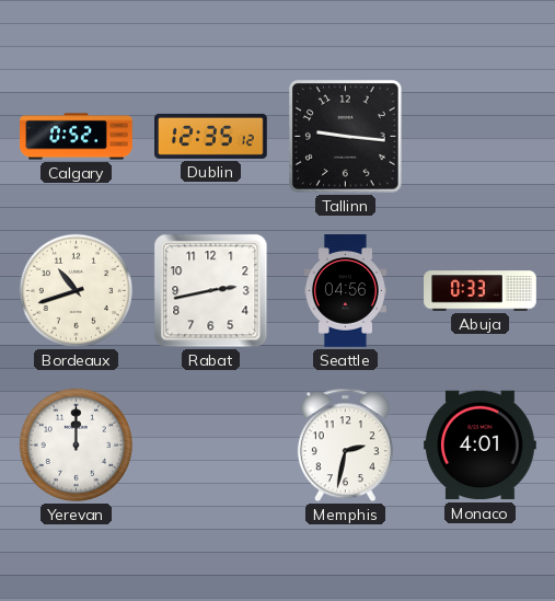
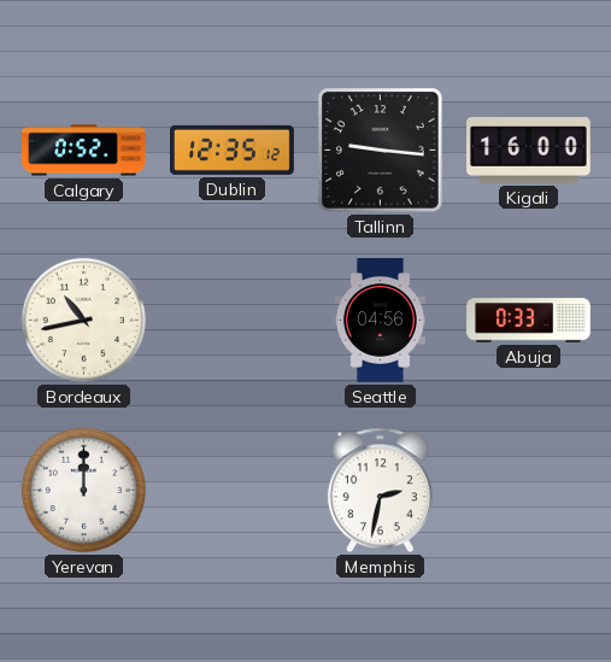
Kigali: none -> 16:00 (529, 151)
Bordeaux: 10:42 -> 10:43 (83, 320)
Rabat: 2:43 -> none (211, 291)
Monaco: 4:01 -> none (481, 446)
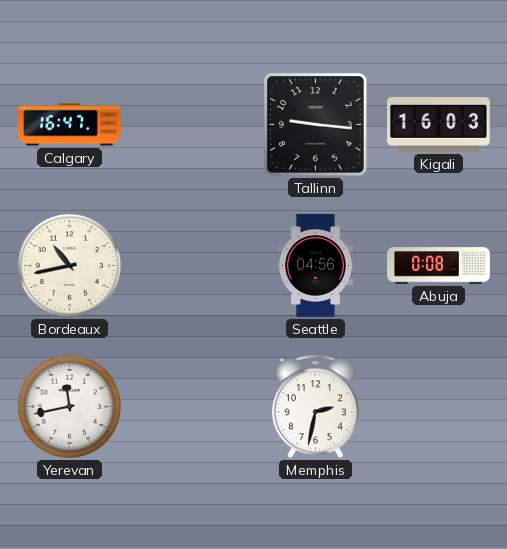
Calgary: 0:52 -> 16:47 (70, 125)
Dublin: 12:35 -> none (233, 150)
Kigali: 16:00 -> 16:03 (439, 125)
Abuja: 0:33 -> 0:08 (439, 266)
Yerevan: 12:00 -> 11:43 (69, 406)
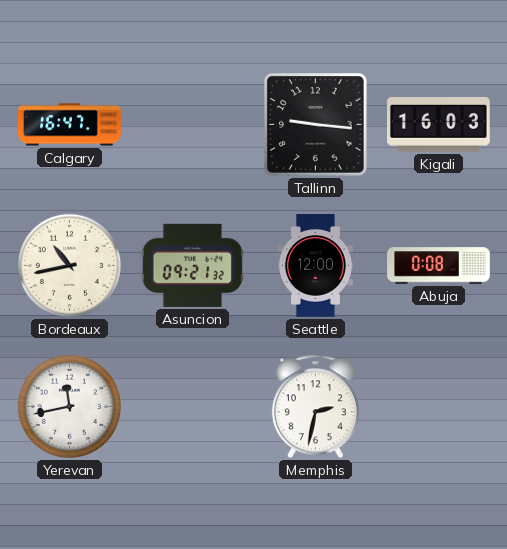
Asuncion: none -> 09:21 (193, 265)
Seattle: 04:56 -> 12:00 (315, 266)
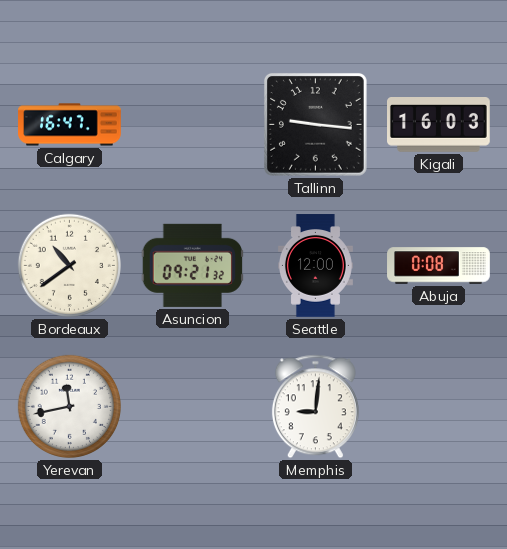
Bordeaux: 10:43 -> 10:39 (69, 265)
Memphis: 2:32 -> 9:01 (315, 407)
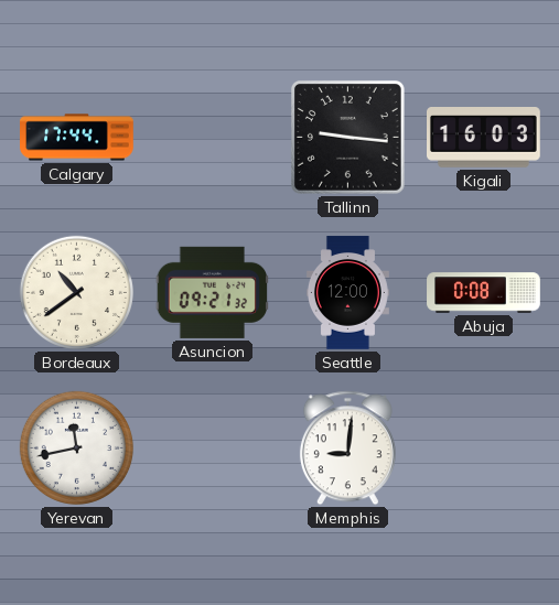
Calgary: 16:47 -> 17:44 (77, 138)
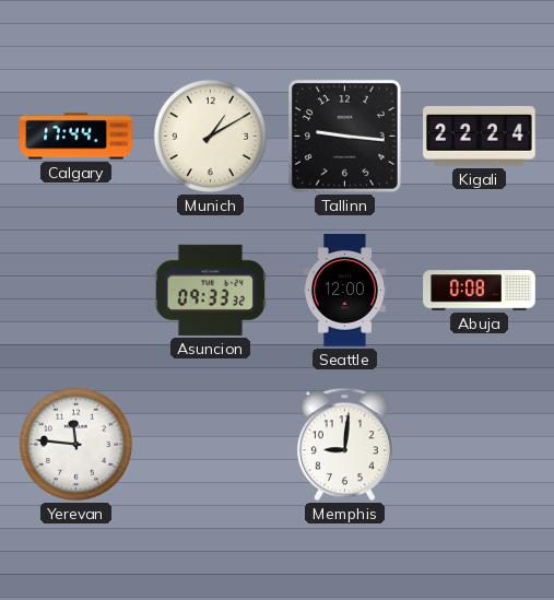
Munich: none -> 1:10 (210, 136)
Kigali: 16:03 -> 22:24 (480, 137)
Bordeaux: 10:39 -> none (76, 292)
Asuncion: 09:21 -> 09:33 (211, 290)
Yerevan: 11:43 -> 11:46 (75, 444)
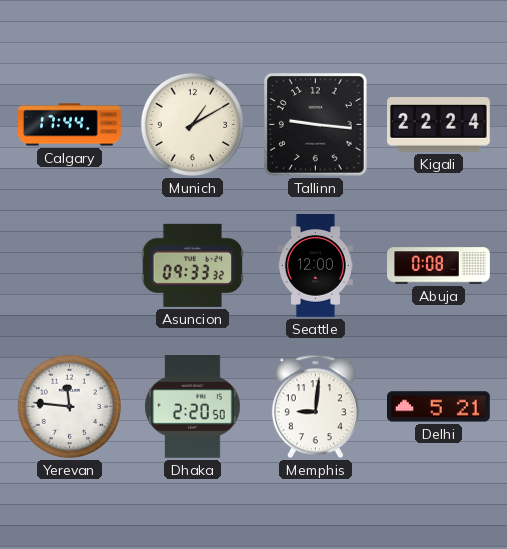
Dhaka: none -> 2:20 (193, 407)
Delhi: none -> 5:21 (439, 407)
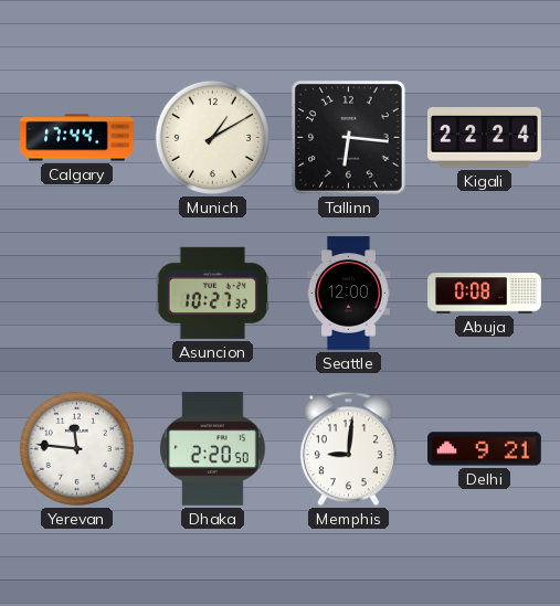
Tallinn: 9:16 -> 6:16 (348, 137)
Asuncion: 09:33 -> 10:27 (213, 293)
Delhi: 5:21 -> 9:21 (485, 449)
